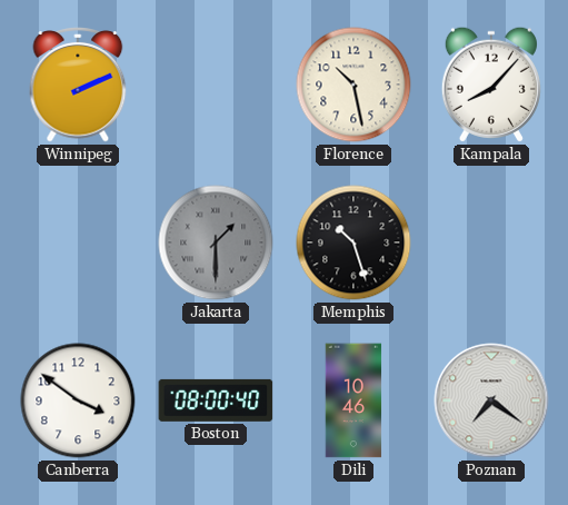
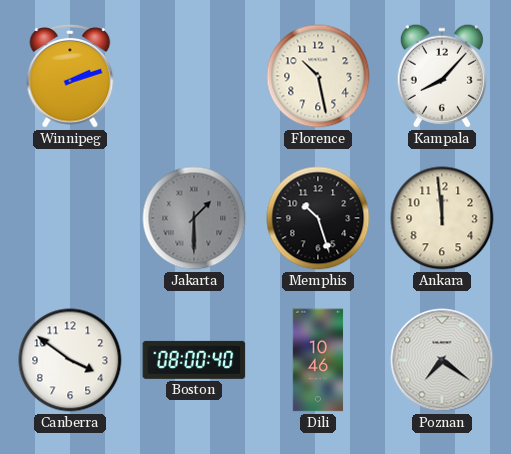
Winnipeg: 2:11 -> 2:12 (70, 77)
Ankara: none -> 11:59 (442, 218)
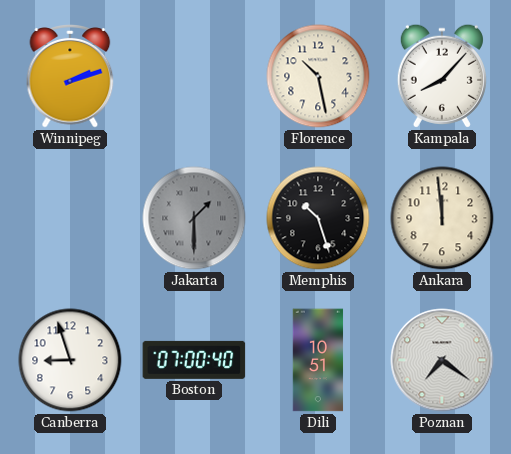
Canberra: 3:51 -> 8:57 (70, 360)
Boston: 08:00 -> 07:00 (194, 360)
Dili: 10:46 -> 10:51 (318, 360)
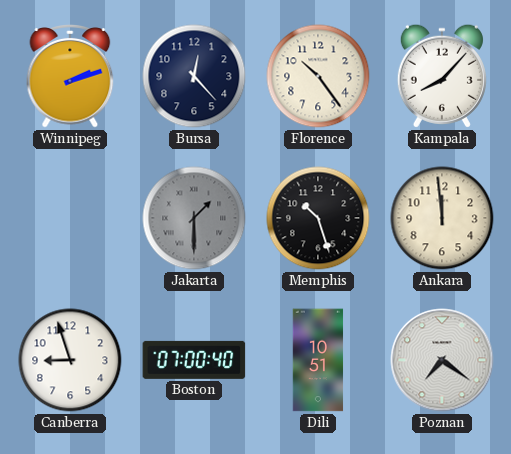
Bursa: none -> 12:23 (194, 76)
Florence: 10:28 -> 10:24 (318, 76)
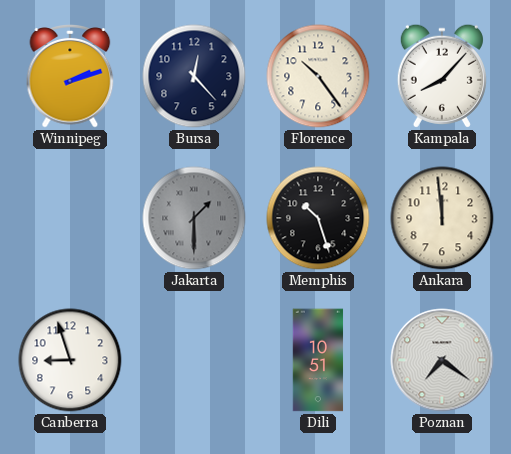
Boston: 07:00 -> none (194, 360)
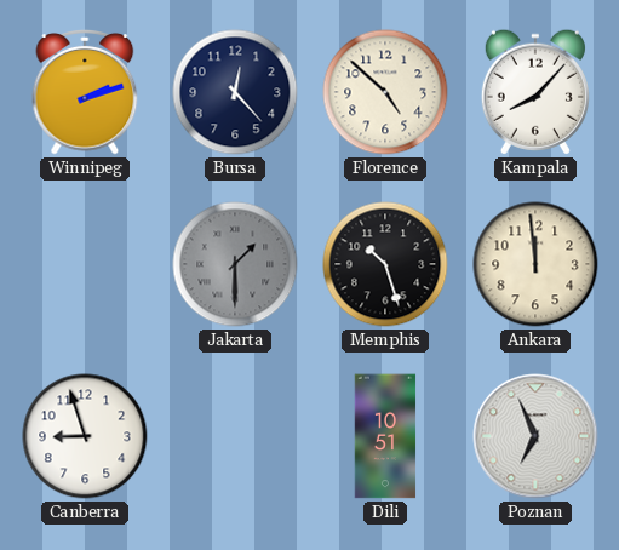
Florence: 10:24 -> 4:52 (385, 92)
Poznan: 7:21 -> 6:56 (535, 436)
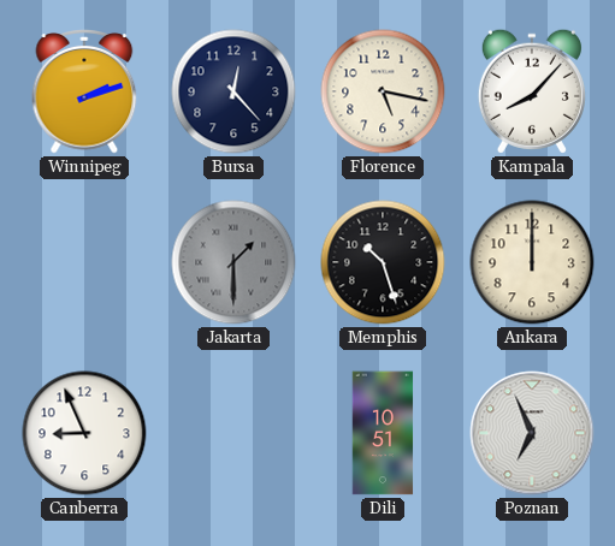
Florence: 4:52 -> 5:17 (383, 91)
Ankara: 11:59 -> 12:00 (532, 262)
Canberra: 8:57 -> 8:56 (84, 433)
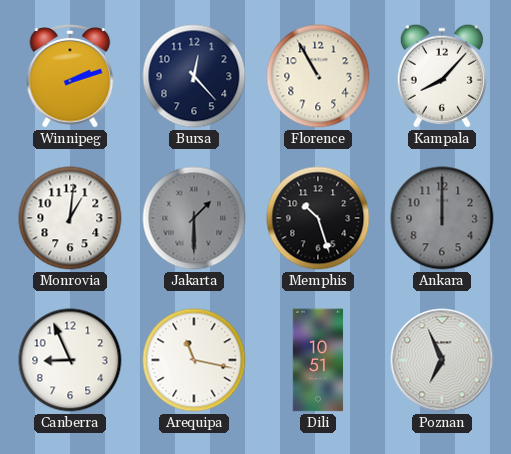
Florence: 5:17 -> 10:55 (318, 76)
Monrovia: none -> 1:01 (70, 218)
Ankara dial: cream -> grey (442, 218)
Arequipa: none -> 11:17 (194, 360)
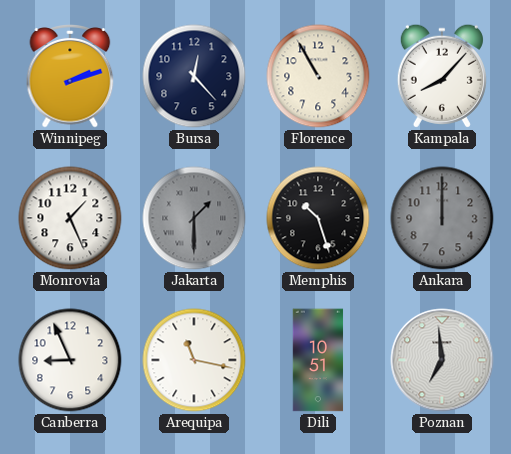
Monrovia: 1:01 -> 1:26 (70, 218)
Poznan: 6:56 -> 6:59 (442, 360)
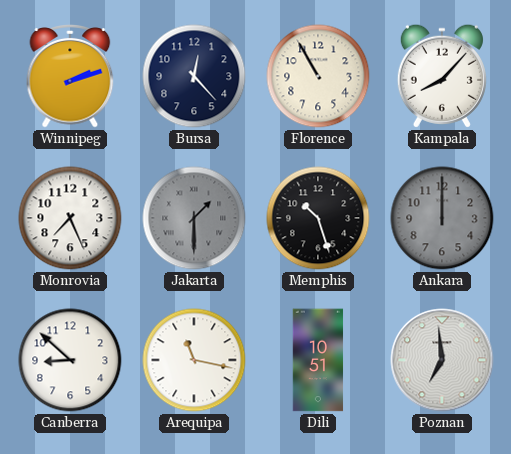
Monrovia: 1:26 -> 7:26 (70, 218)
Canberra: 8:56 -> 8:52 (70, 360)
